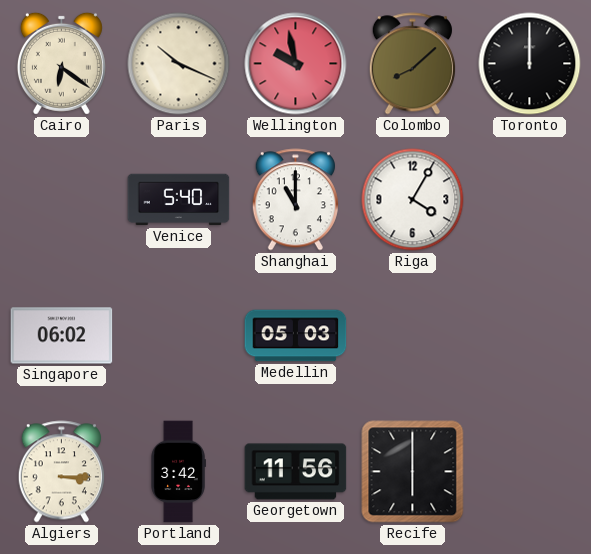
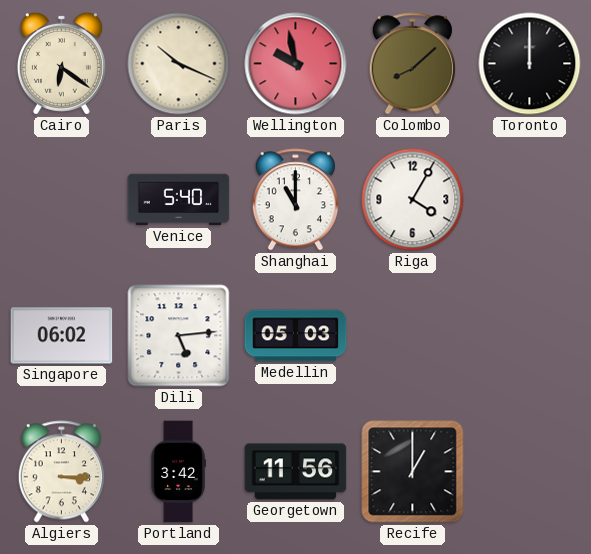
Dili: none -> 5:14 (179, 336)
Recife: 6:00 -> 1:00 (413, 472)
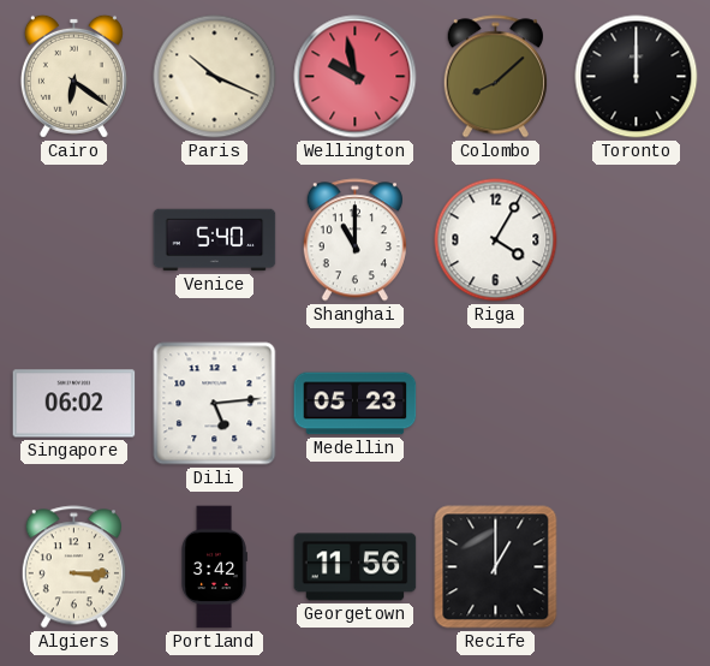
Medellin: 05:03 -> 05:23 (356, 404)
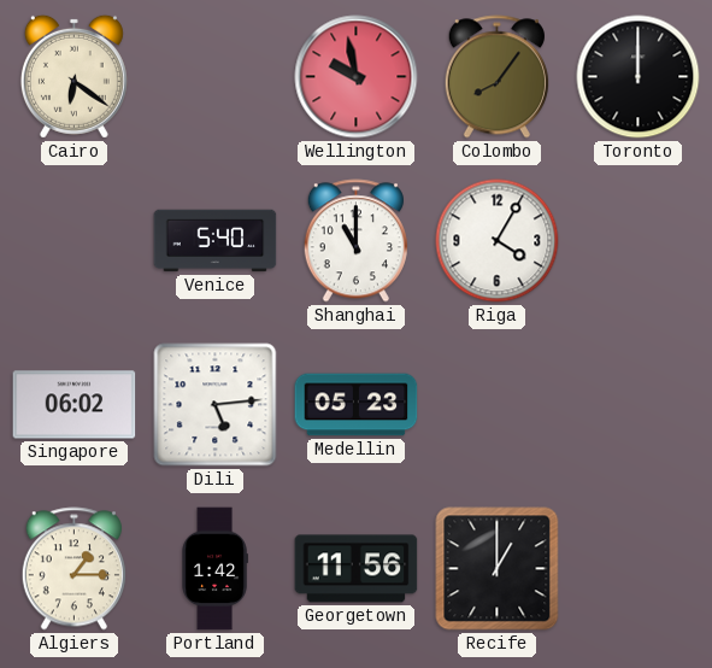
Paris: 10:19 -> none (215, 77)
Colombo: 8:08 -> 8:06 (496, 77)
Algiers: 3:15 -> 1:15 (73, 569)
Portland: 3:42 -> 1:42 (214, 569)
